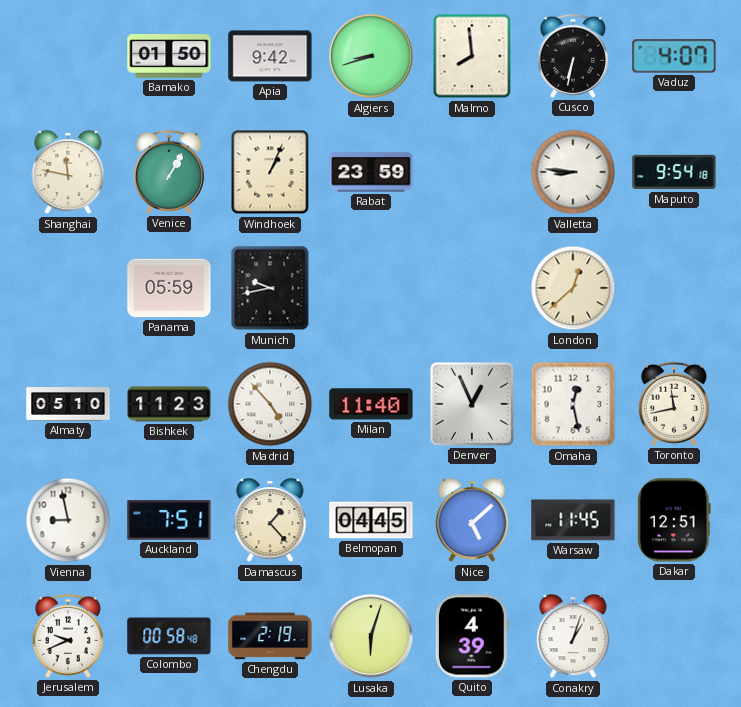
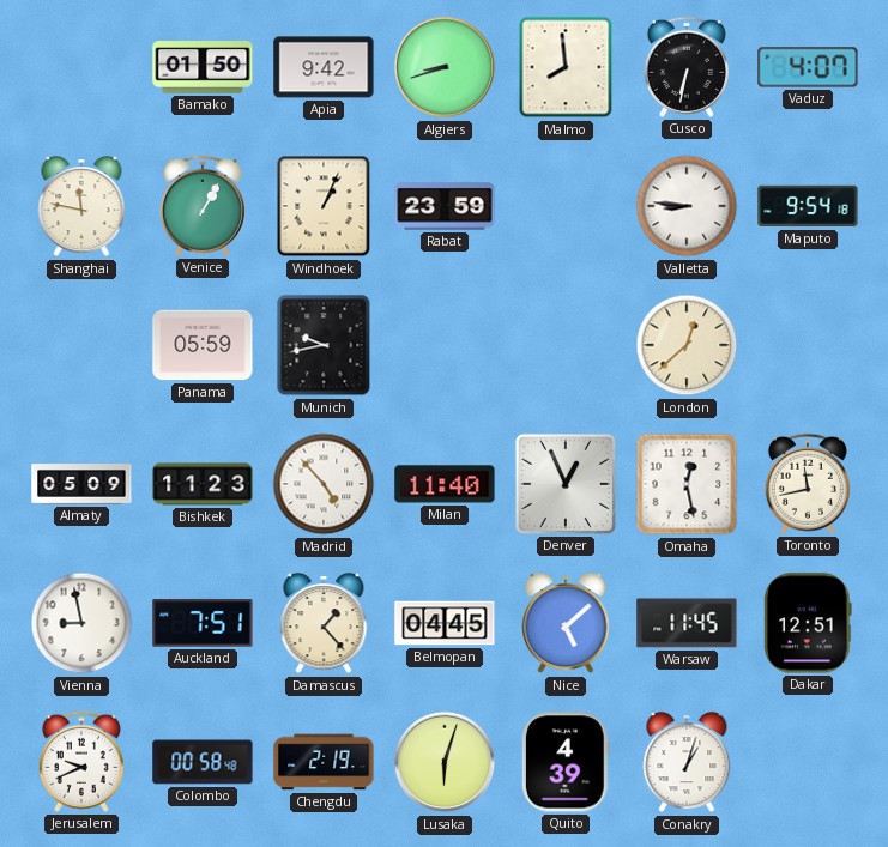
Almaty: 05:10 -> 05:09 (81, 485)
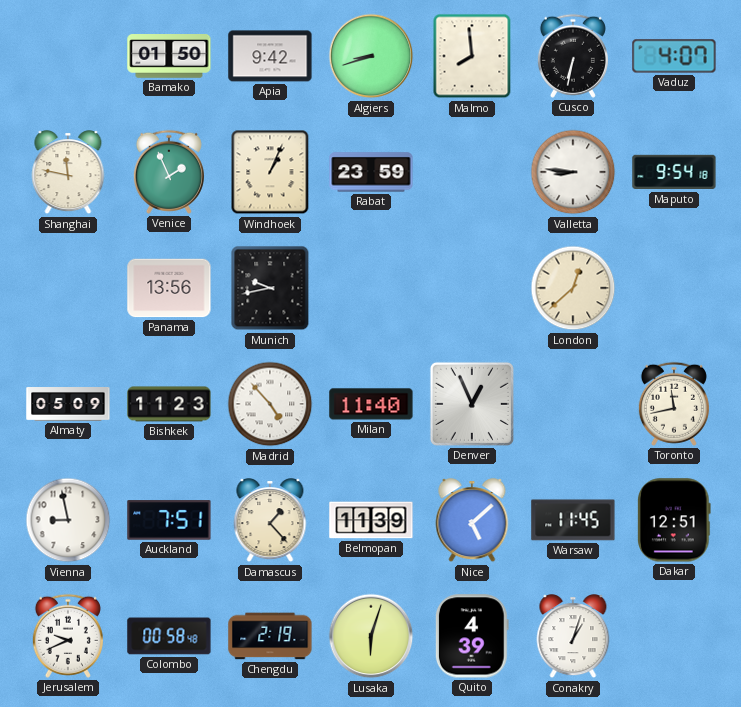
Venice: 1:05 -> 1:56 (169, 172)
Panama: 05:59 -> 13:56 (169, 288)
Omaha: 12:28 -> none (687, 484)
Belmopan: 04:45 -> 11:39 (371, 520)
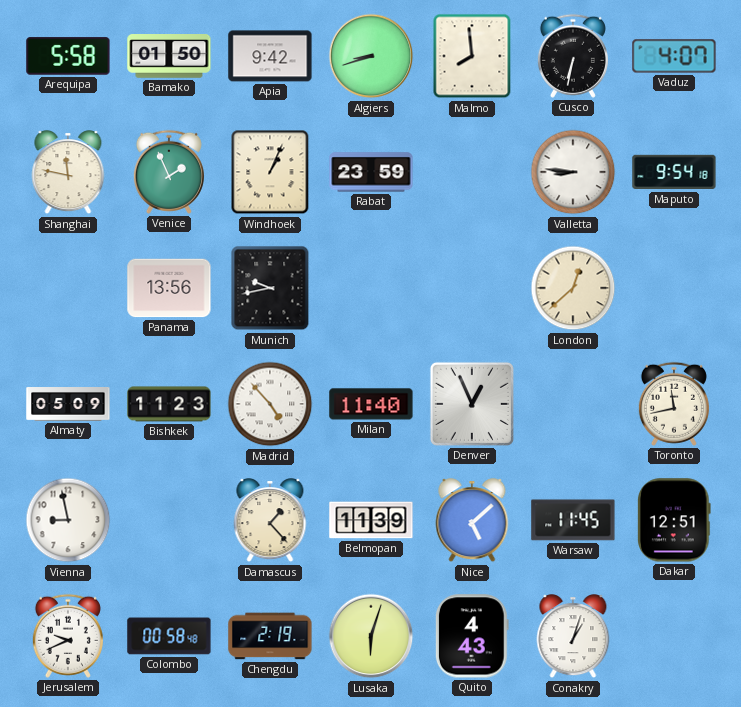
Arequipa: none -> 5:58 (68, 56)
Auckland: 7:51 -> none (169, 520)
Quito: 4:39 -> 4:43 (472, 636)
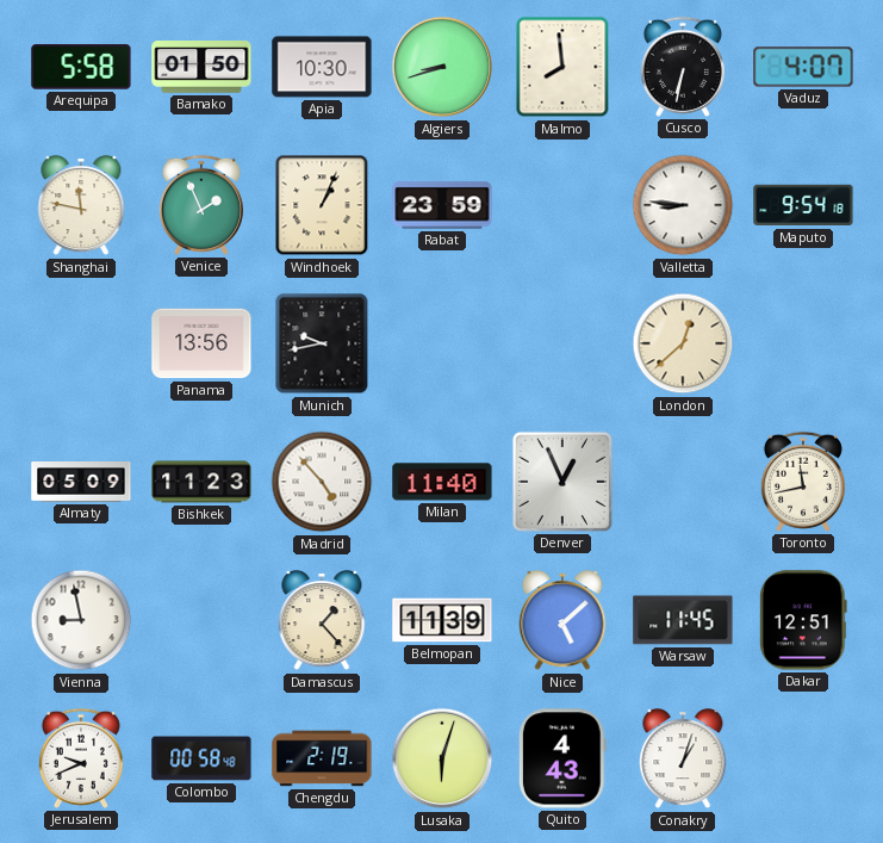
Apia: 9:42 -> 10:30 (322, 67)
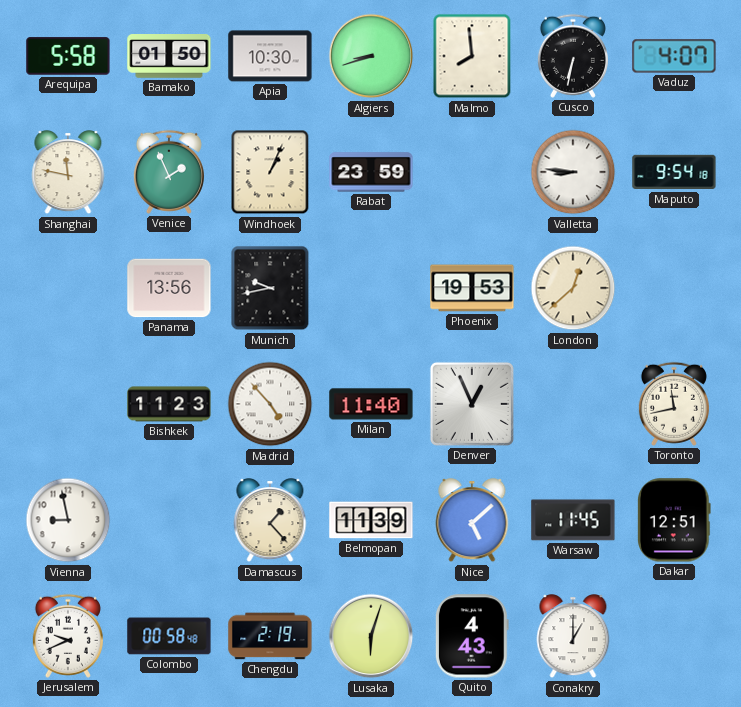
Phoenix: none -> 19:53 (472, 288)
Almaty: 05:09 -> none (81, 483)
Conakry: 1:03 -> 1:00 (573, 637)
